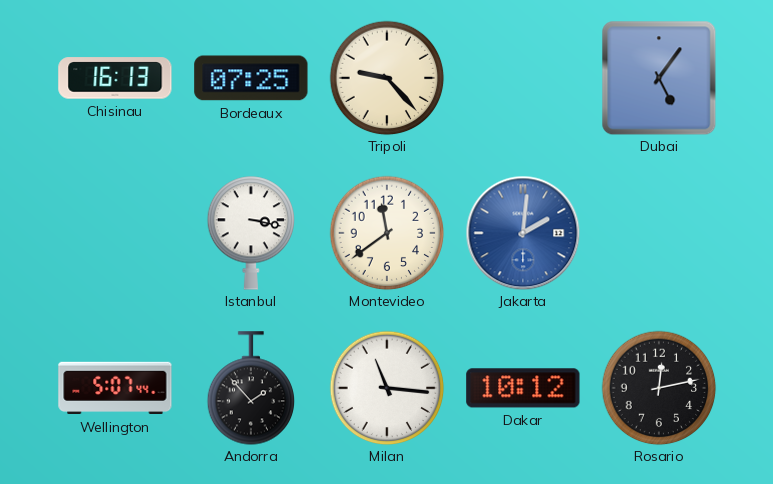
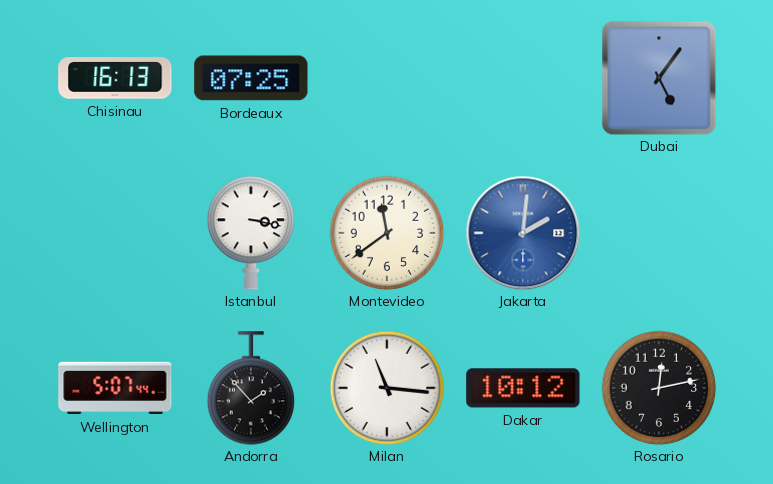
Tripoli: 9:23 -> none (387, 78)
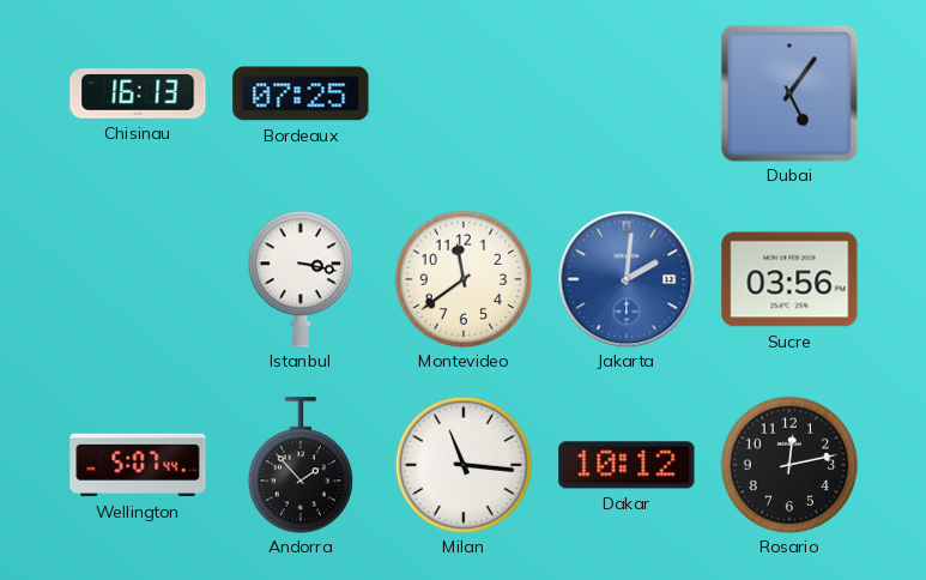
Sucre: none -> 03:56 (789, 279)
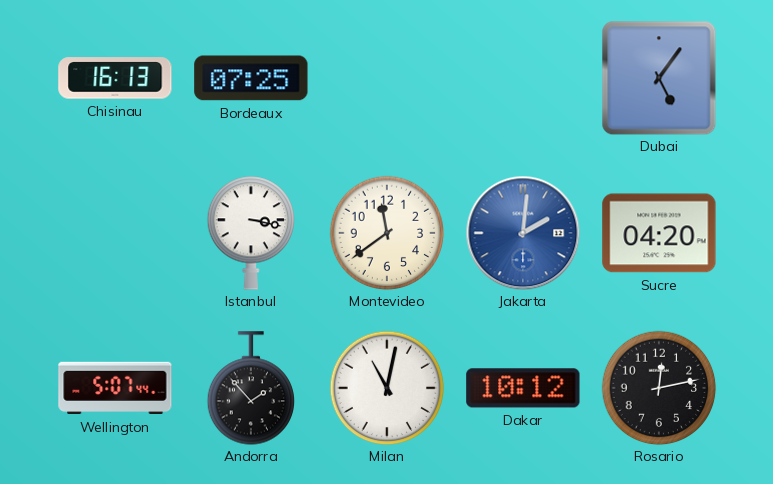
Sucre: 03:56 -> 04:20 (659, 233)
Milan: 11:16 -> 11:02 (387, 388)
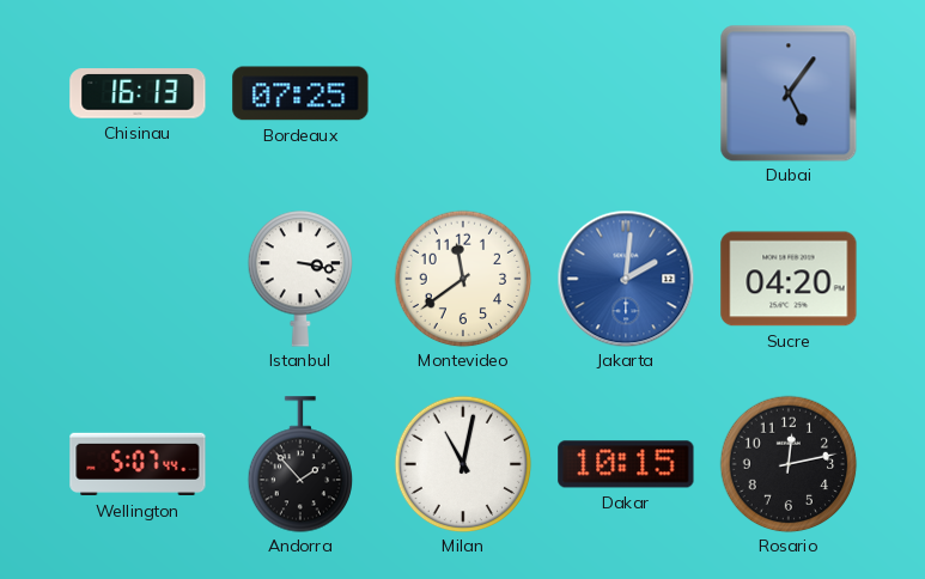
Dakar: 10:12 -> 10:15 (626, 464)
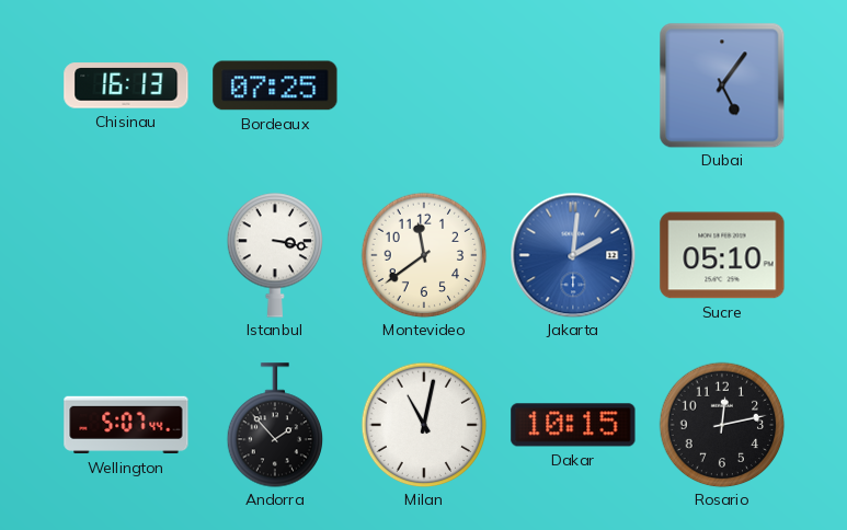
Sucre: 04:20 -> 05:10 (722, 255)
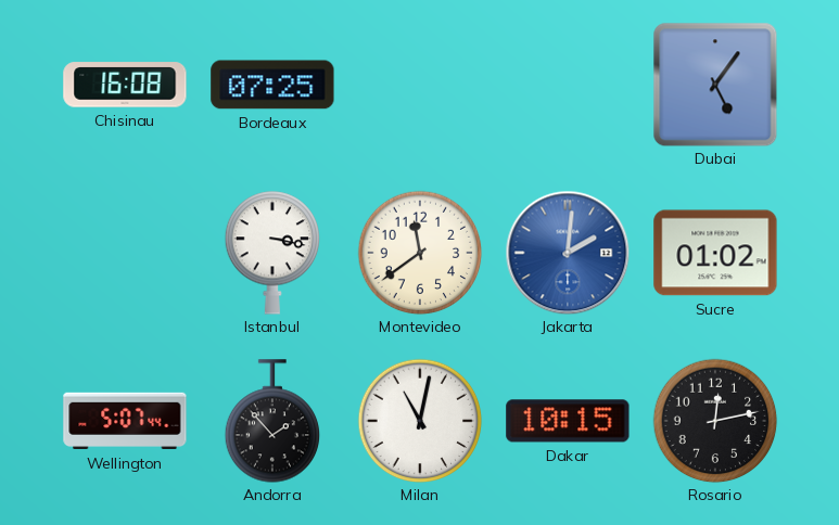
Chisinau: 16:13 -> 16:08 (125, 85)
Sucre: 05:10 -> 01:02 (715, 253)
